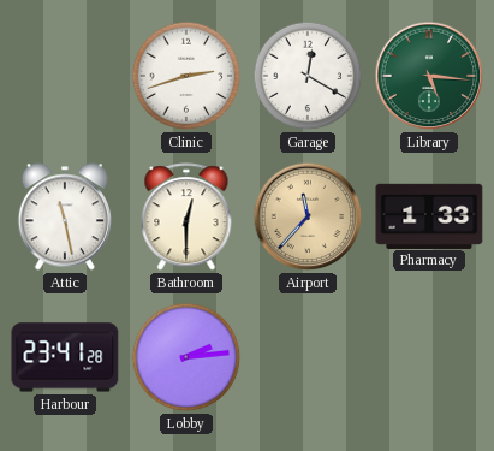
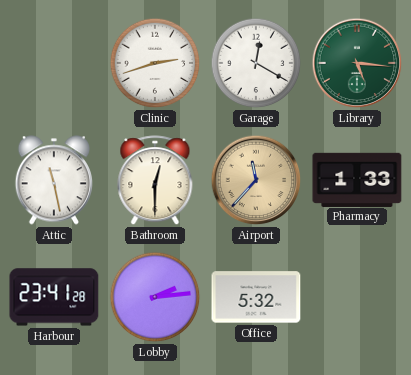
Office: none -> 5:32 (256, 297)
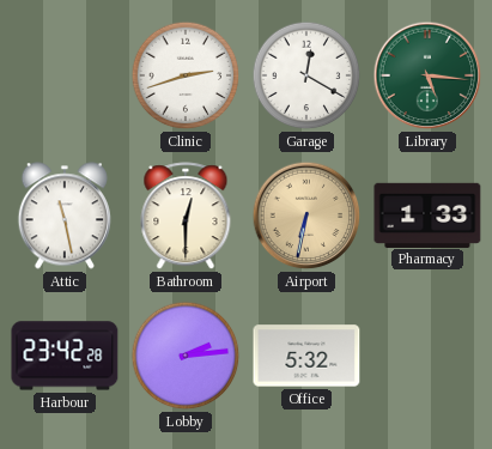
Airport: 11:37 -> 6:32 (306, 216)
Harbour: 23:41 -> 23:42 (65, 356)
